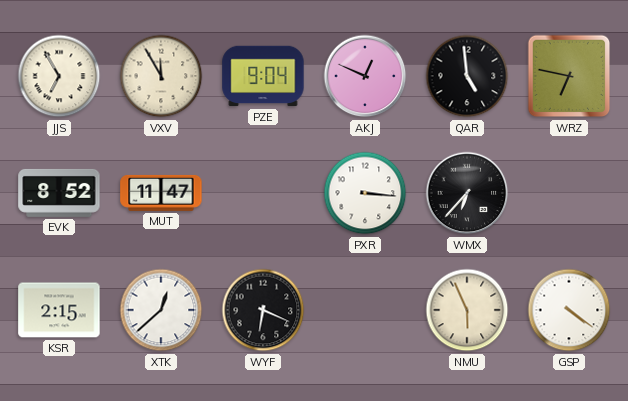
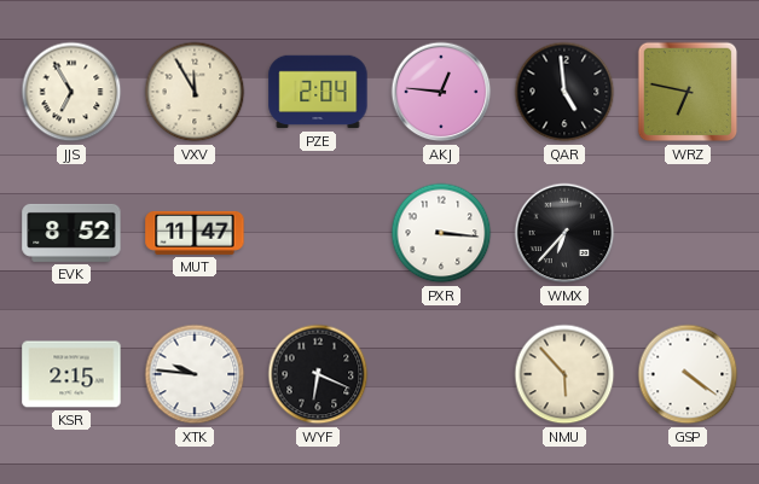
PZE: 9:04 -> 2:04 (318, 92)
AKJ: 12:49 -> 12:46 (441, 92)
XTK: 12:38 -> 9:46 (195, 374)
NMU: 5:56 -> 5:53 (564, 374)
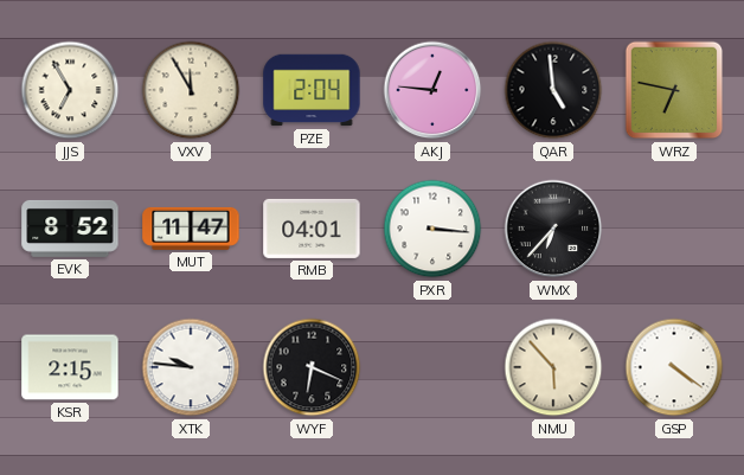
RMB: none -> 04:01 (312, 229)
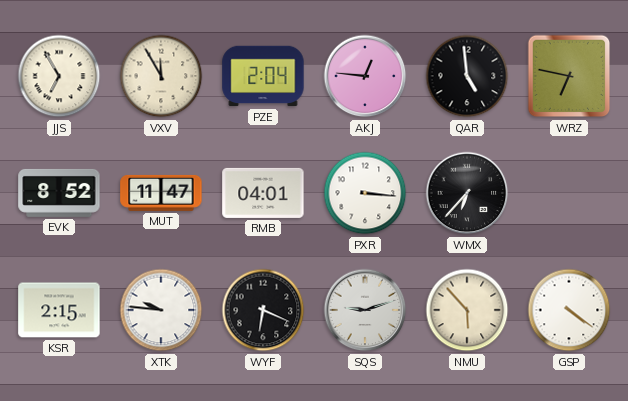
SQS: none -> 9:12 (365, 310)
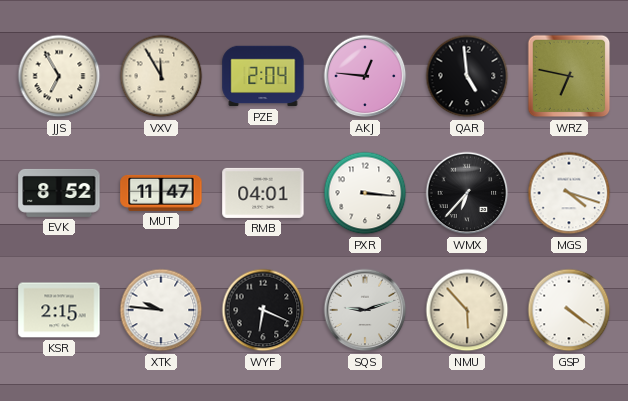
MGS: none -> 4:18 (569, 193)
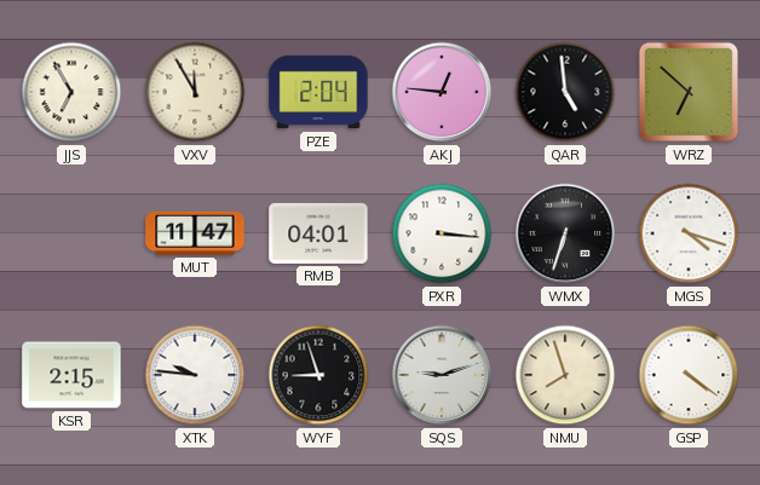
WRZ: 6:47 -> 6:52 (689, 92)
EVK: 8:52 -> none (59, 193)
WMX: 6:37 -> 6:33 (565, 233)
WYF: 6:19 -> 8:57 (318, 375)
NMU: 5:53 -> 7:57 (565, 375)
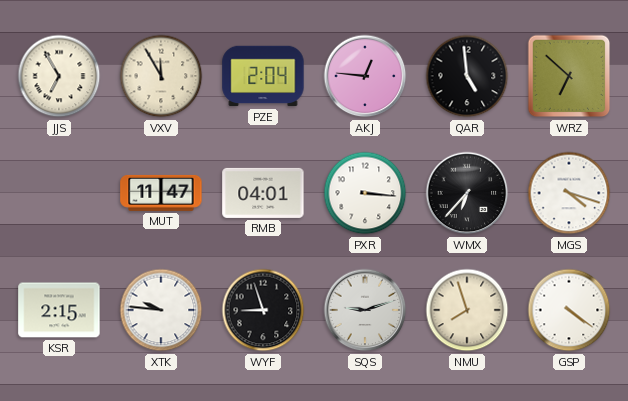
WMX: 6:33 -> 6:37 (467, 193)
